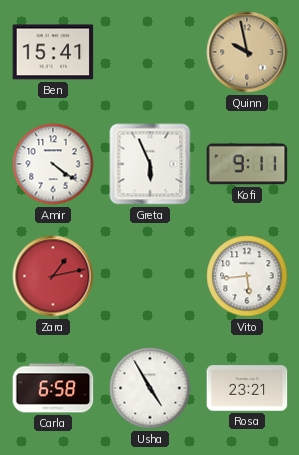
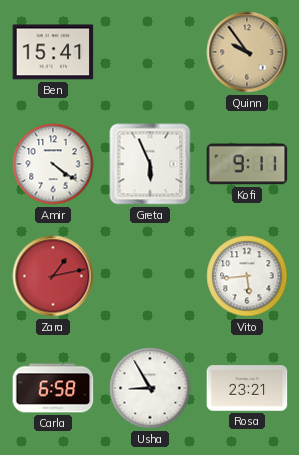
Quinn: 9:58 -> 9:54 (247, 52)
Usha: 4:55 -> 8:55 (150, 388)
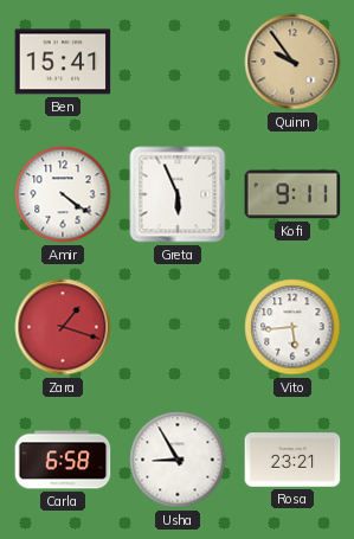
Zara: 1:13 -> 1:18 (63, 327)
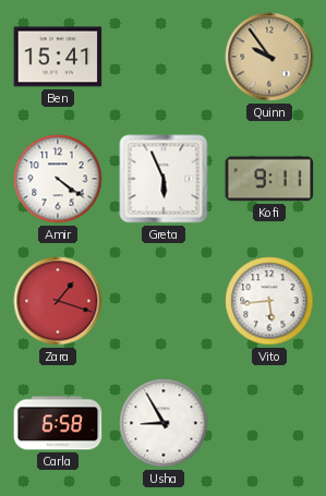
Rosa: 23:21 -> none (292, 460)
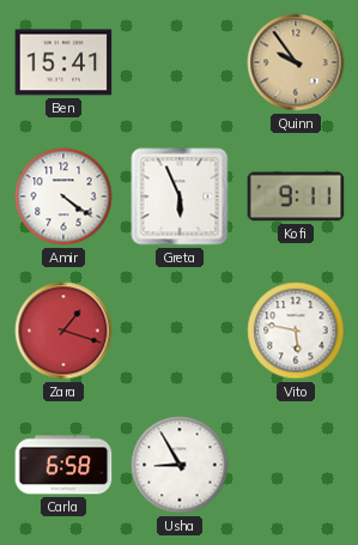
Vito: 5:44 -> 5:47 (296, 331)
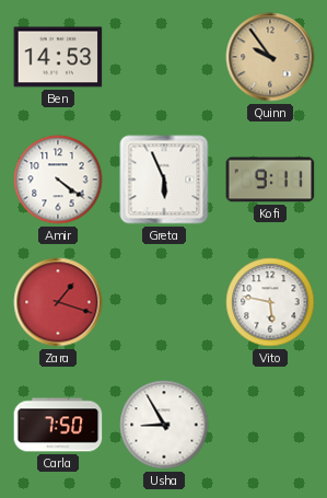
Ben: 15:41 -> 14:53 (58, 57)
Carla: 6:58 -> 7:50 (58, 425)
